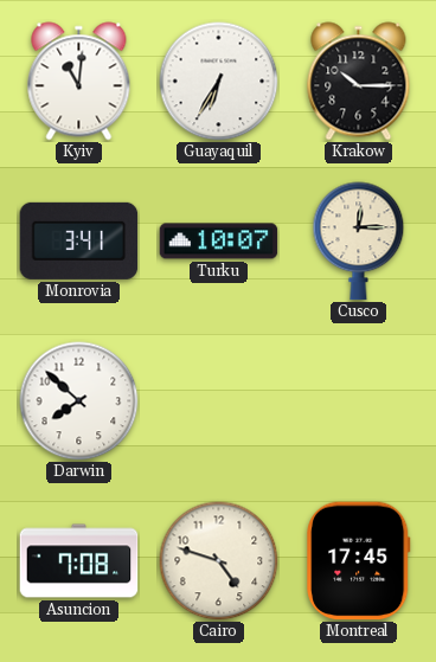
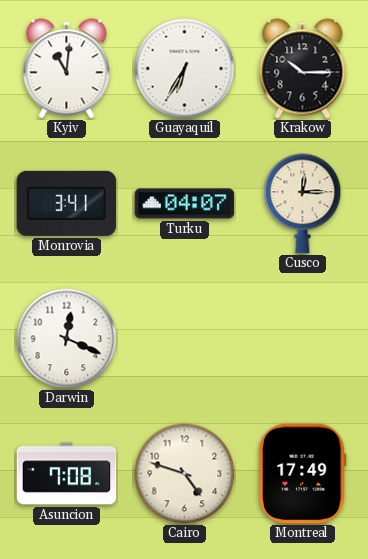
Turku: 10:07 -> 04:07 (185, 204)
Darwin: 7:52 -> 12:19 (67, 339)
Montreal: 17:45 -> 17:49 (303, 474)
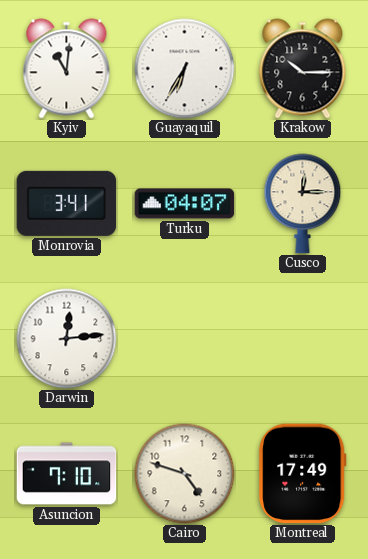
Darwin: 12:19 -> 12:14 (67, 339)
Asuncion: 7:08 -> 7:10 (67, 474)
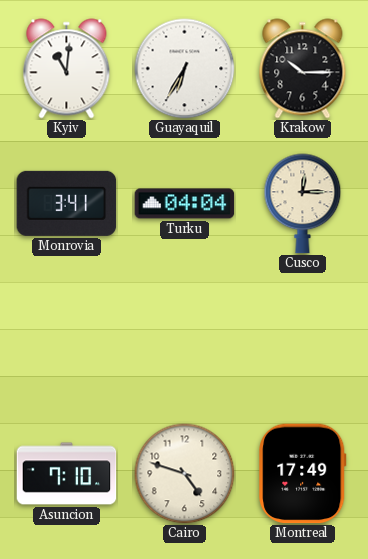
Turku: 04:07 -> 04:04 (185, 204)
Darwin: 12:14 -> none (67, 339)
